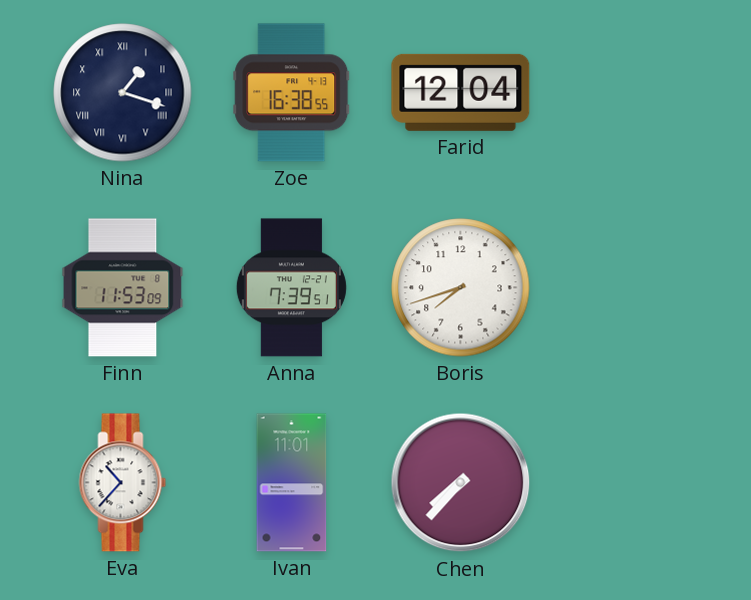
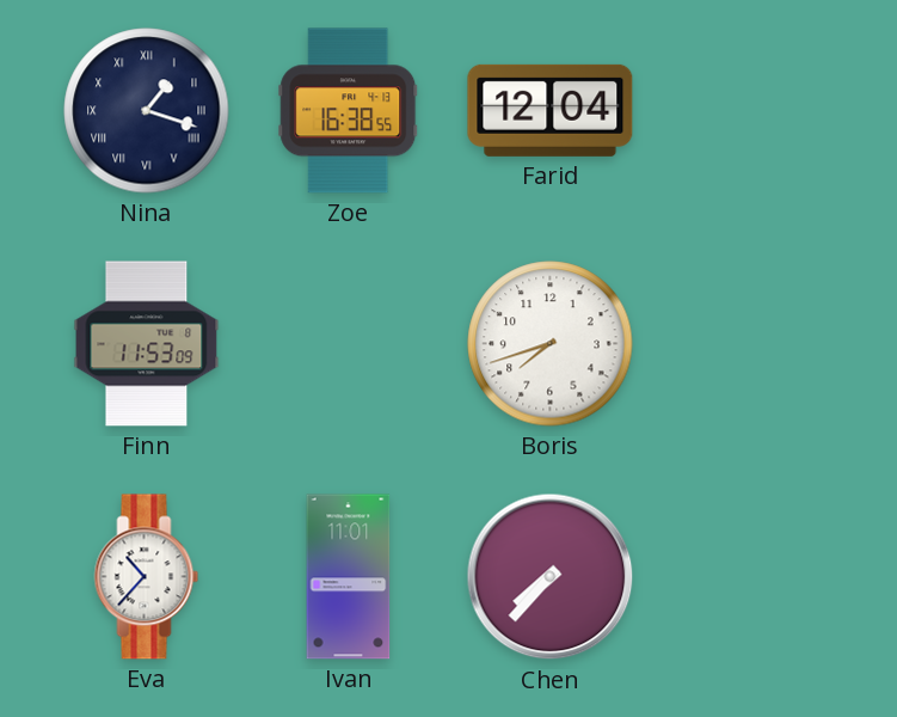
Anna: 7:39 -> none (291, 288)
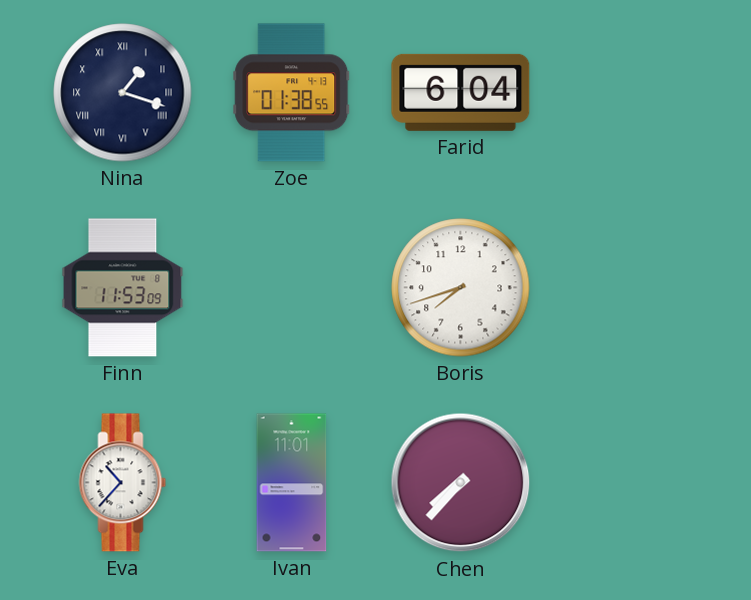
Zoe: 16:38 -> 01:38 (292, 93)
Farid: 12:04 -> 6:04 (461, 92)
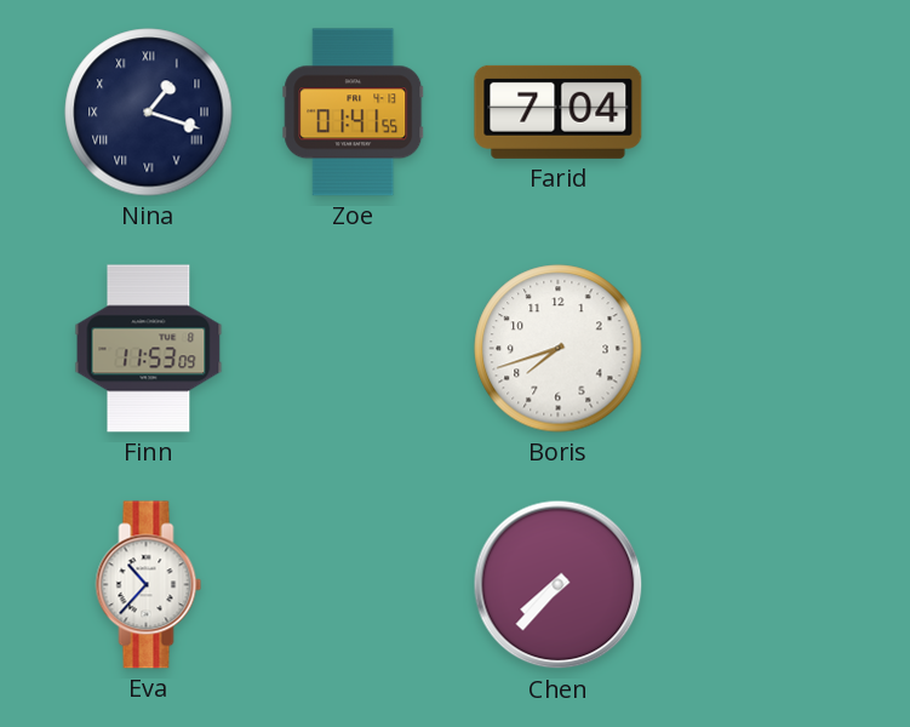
Zoe: 01:38 -> 01:41 (354, 113)
Farid: 6:04 -> 7:04 (559, 111)
Ivan: 11:01 -> none (292, 483)
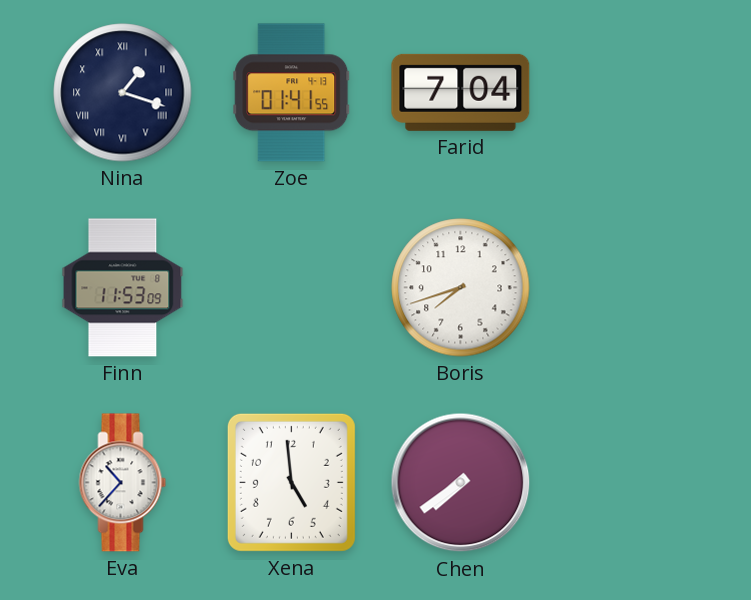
Xena: none -> 4:59 (291, 482)
Chen: 7:37 -> 7:39 (461, 483)
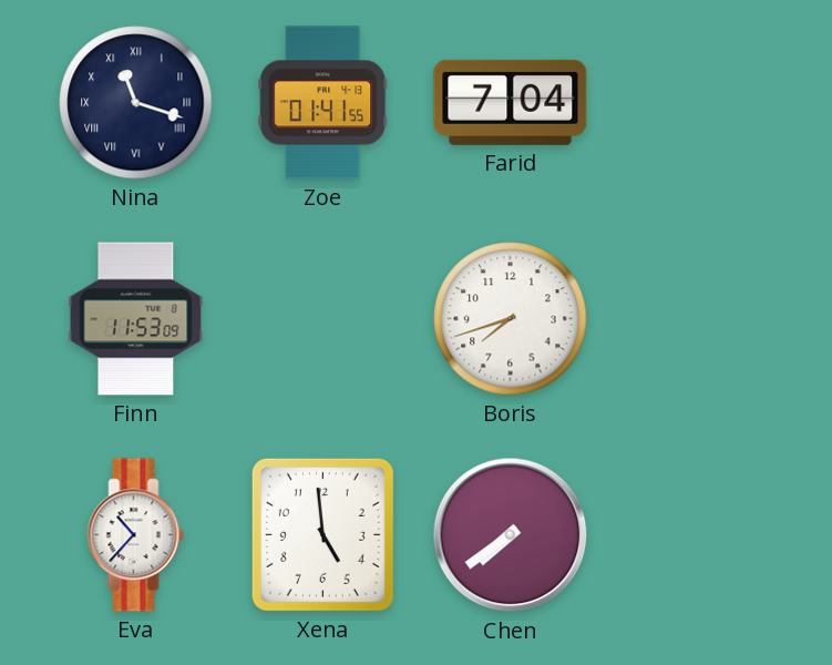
Nina: 1:18 -> 11:18 (136, 103)
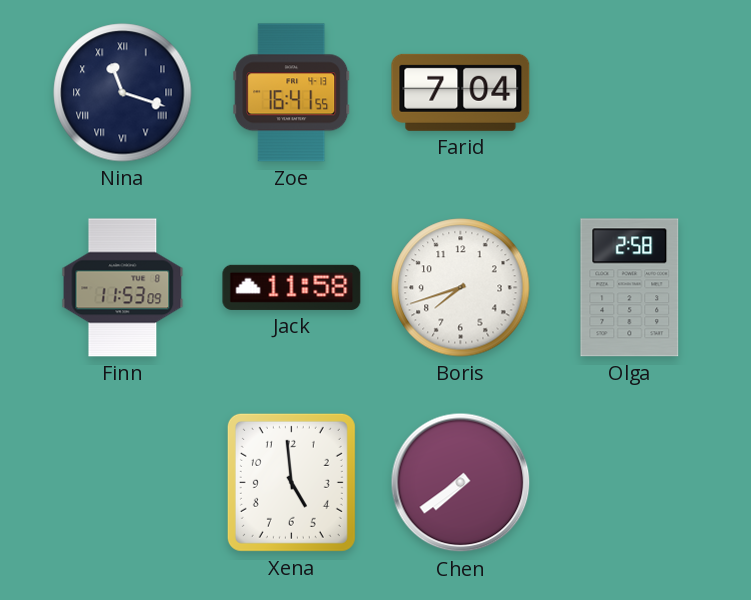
Zoe: 01:41 -> 16:41 (292, 93)
Jack: none -> 11:58 (292, 287)
Olga: none -> 2:58 (630, 288)
Eva: 10:37 -> none (136, 535)
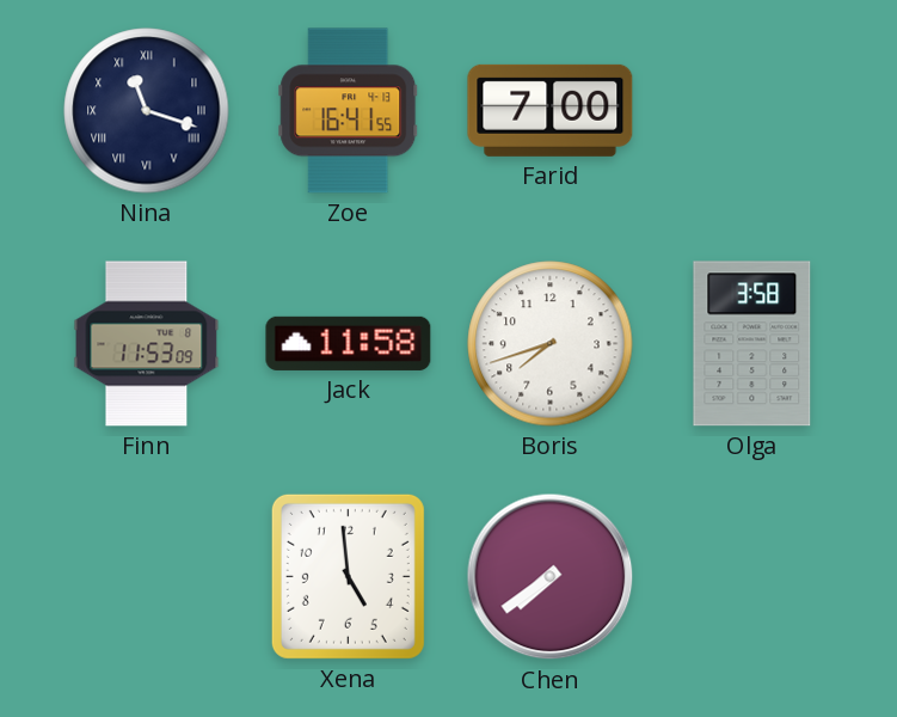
Farid: 7:04 -> 7:00 (551, 110)
Olga: 2:58 -> 3:58 (752, 344)
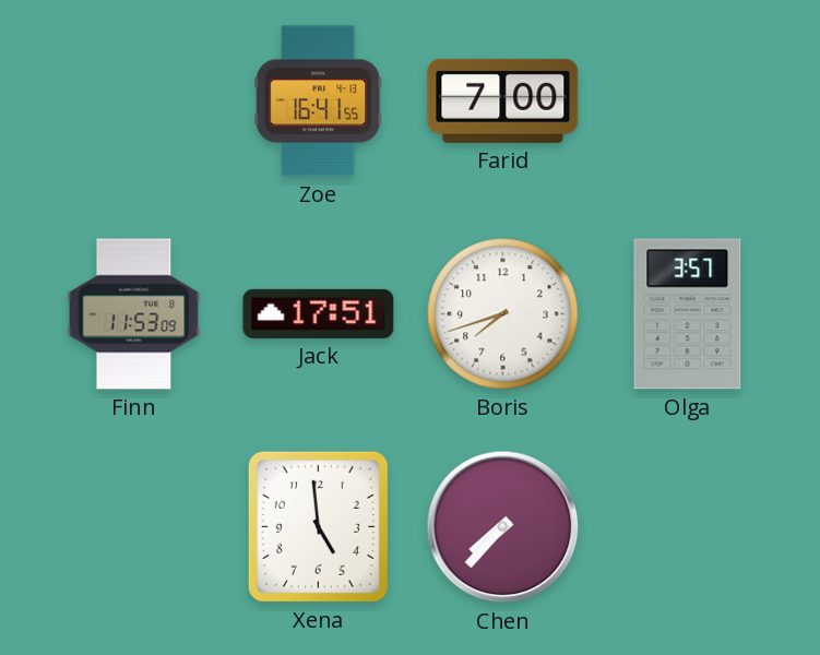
Nina: 11:18 -> none (147, 111)
Jack: 11:58 -> 17:51 (319, 313)
Olga: 3:58 -> 3:57 (688, 314)
Chen: 7:39 -> 7:37 (503, 527)
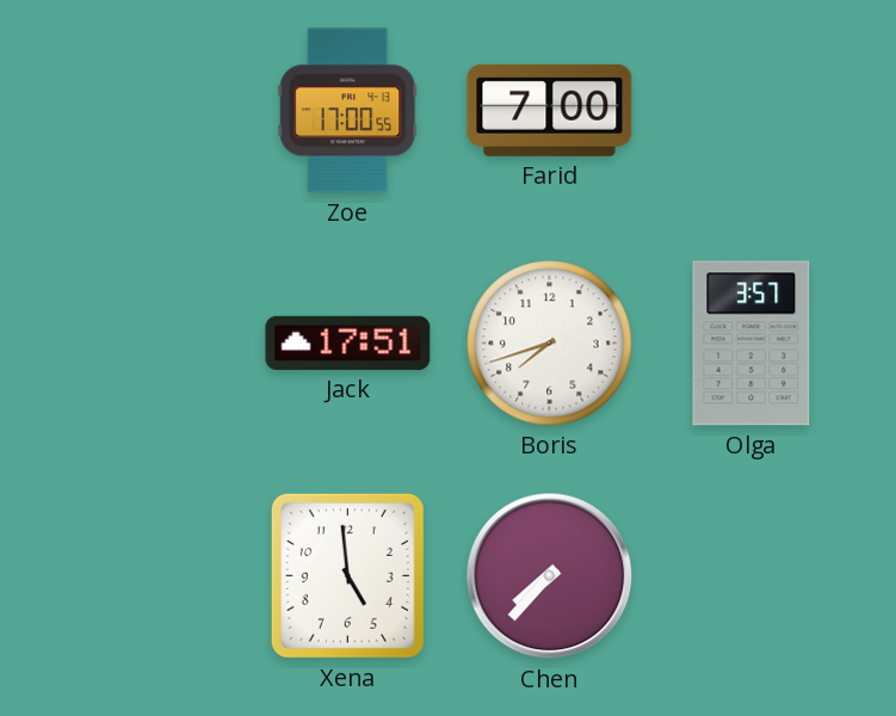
Zoe: 16:41 -> 17:00 (348, 111)
Finn: 11:53 -> none (134, 314)
